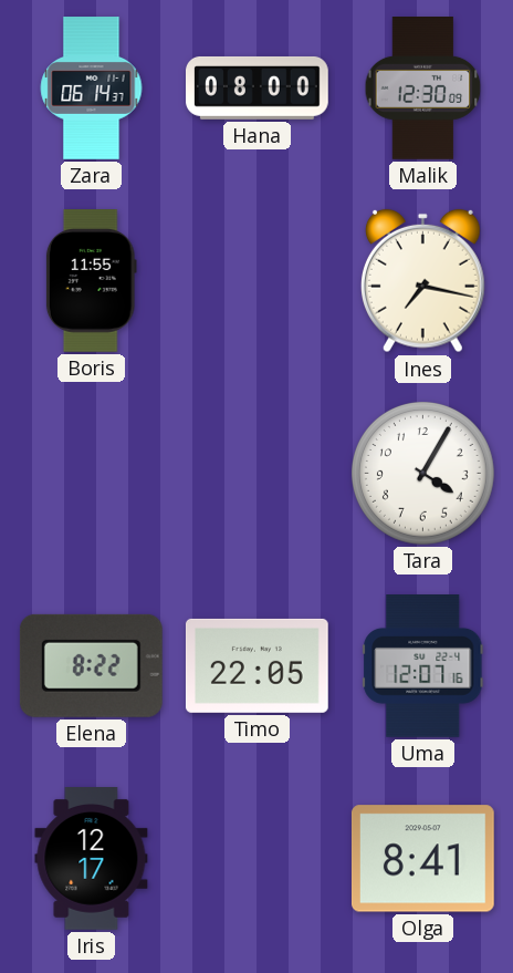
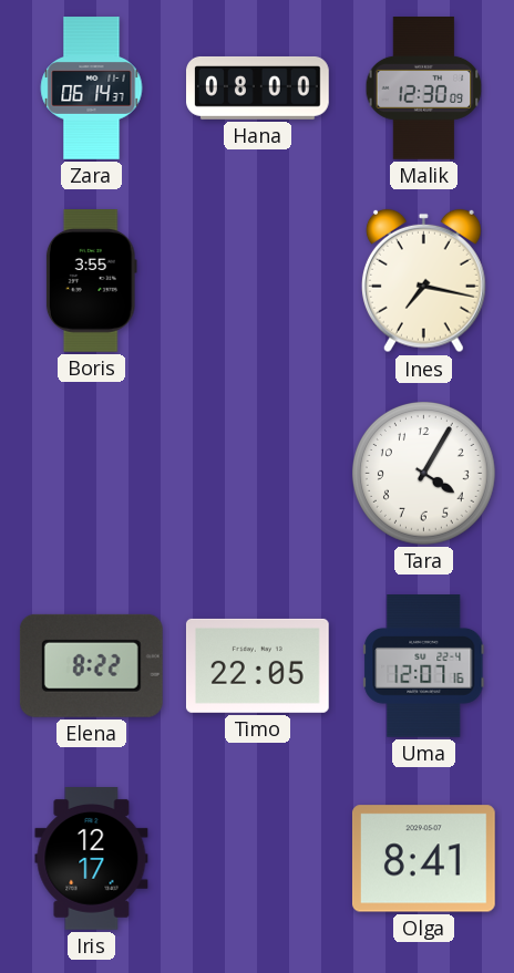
Boris: 11:55 -> 3:55 (91, 281)
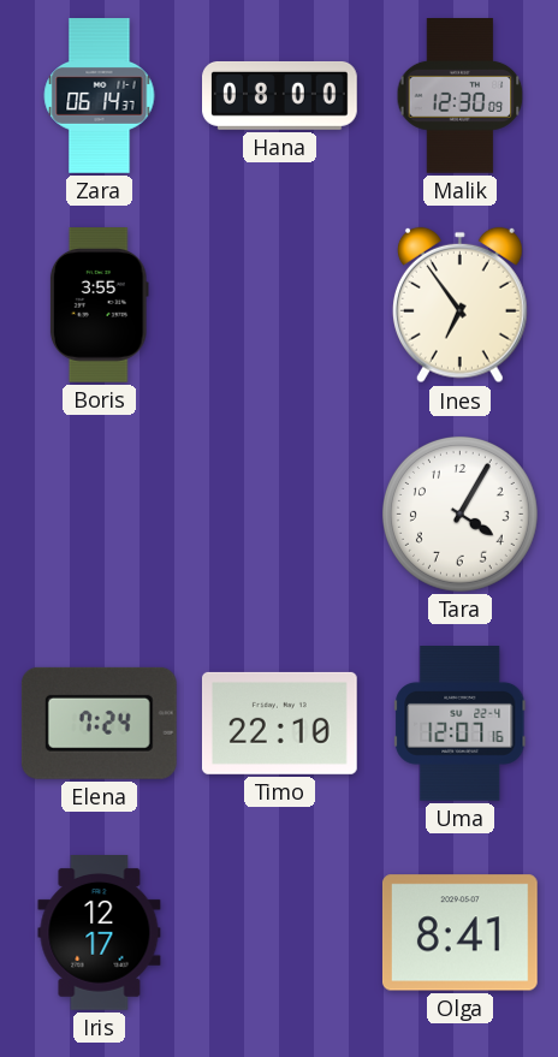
Ines: 7:17 -> 6:54 (459, 305)
Elena: 8:22 -> 7:24 (99, 723)
Timo: 22:05 -> 22:10 (279, 723)
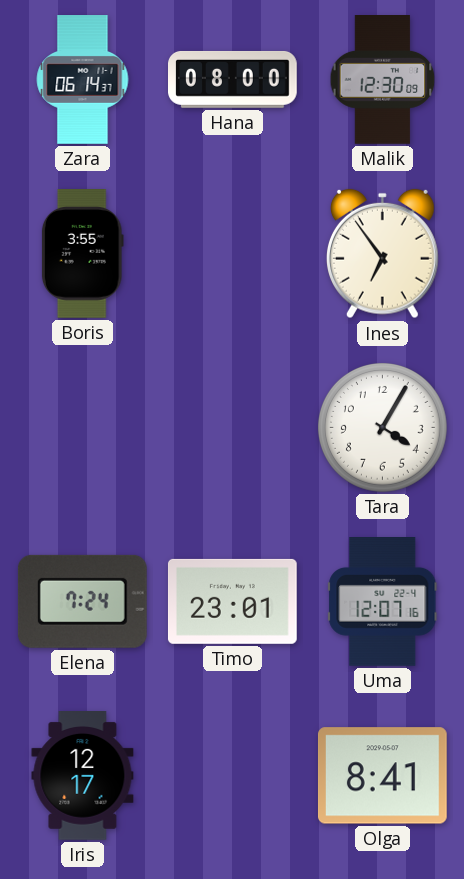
Timo: 22:10 -> 23:01 (232, 601)
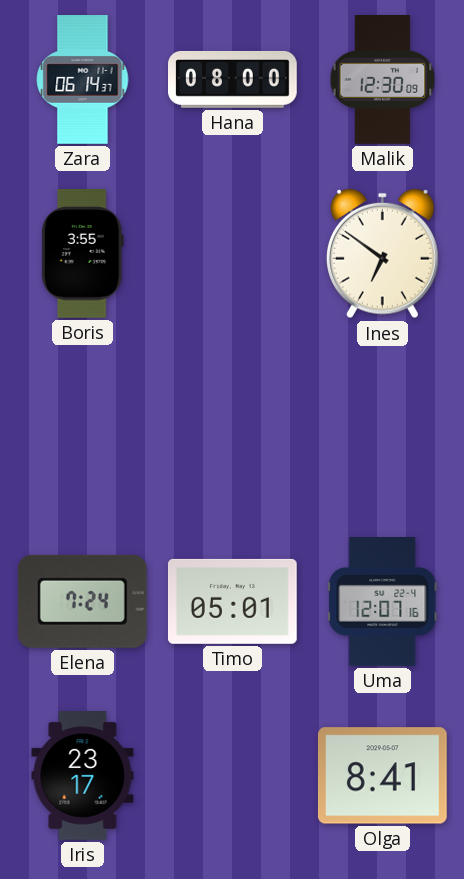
Ines: 6:54 -> 6:51 (382, 254)
Tara: 4:05 -> none (382, 427)
Timo: 23:01 -> 05:01 (232, 601)
Iris: 12:17 -> 23:17 (83, 776)
